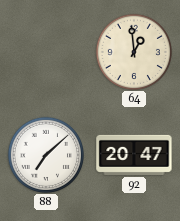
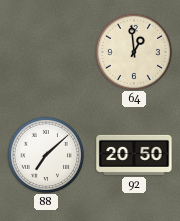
92: 20:47 -> 20:50 (134, 155)
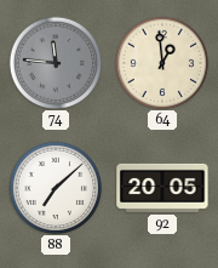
74: none -> 11:46 (54, 62)
92: 20:50 -> 20:05 (162, 188)
